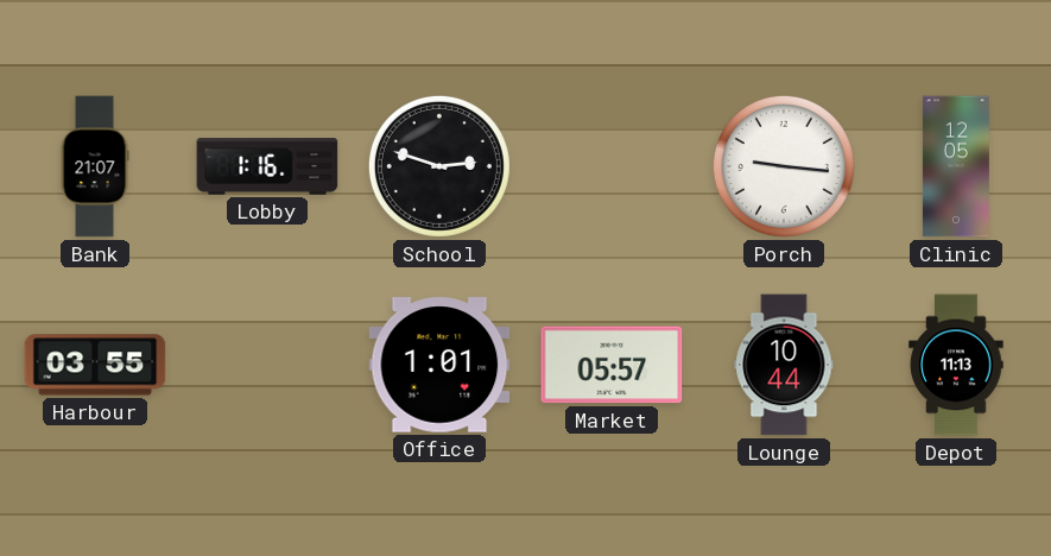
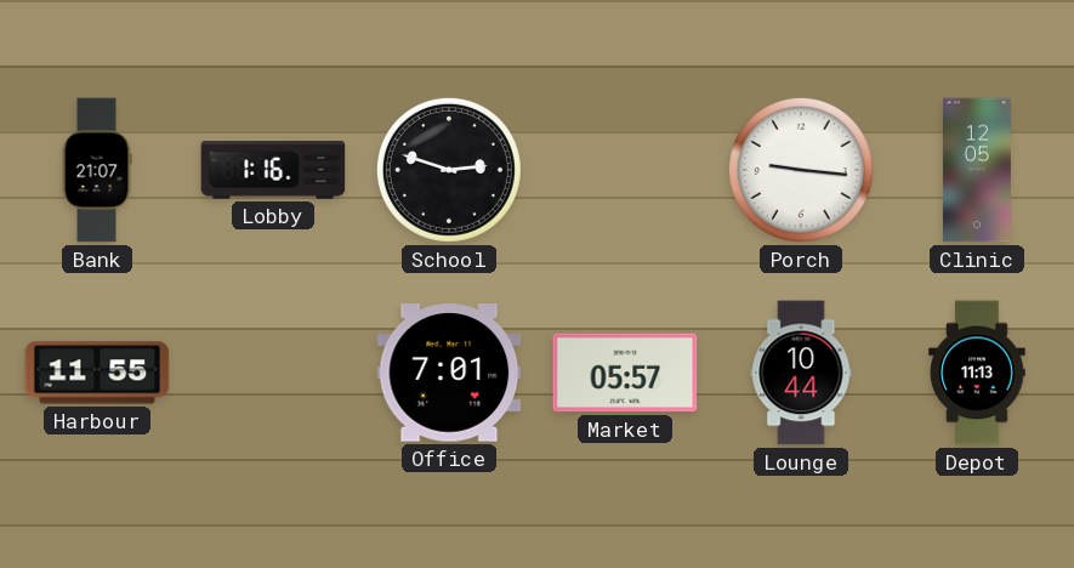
Harbour: 03:55 -> 11:55 (97, 373)
Office: 1:01 -> 7:01 (449, 373)
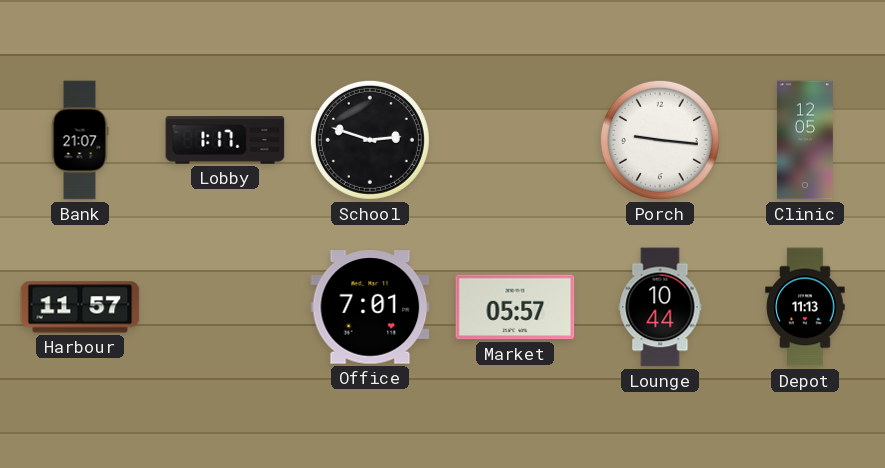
Lobby: 1:16 -> 1:17 (225, 140)
Harbour: 11:55 -> 11:57 (80, 307)
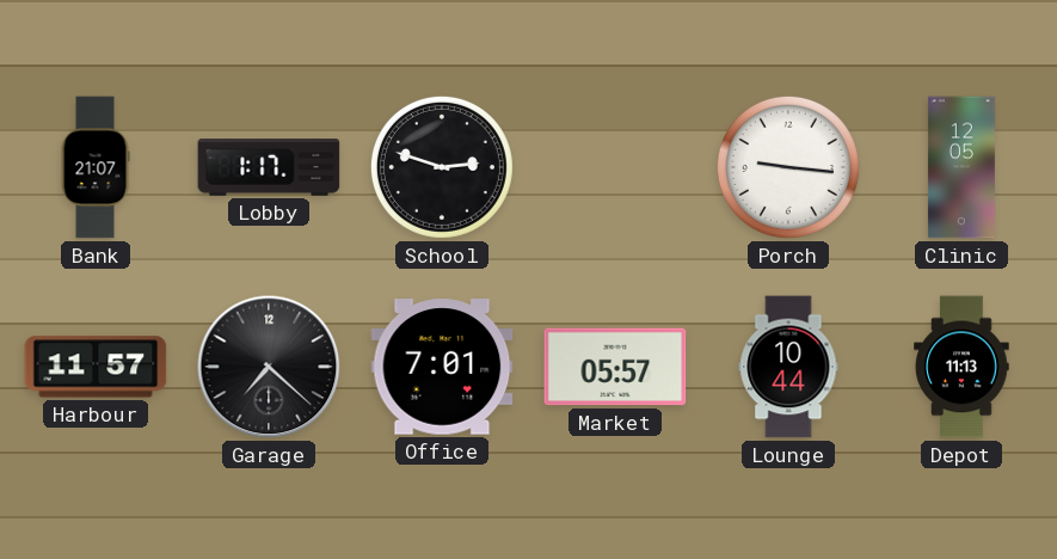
Garage: none -> 7:22 (269, 367)
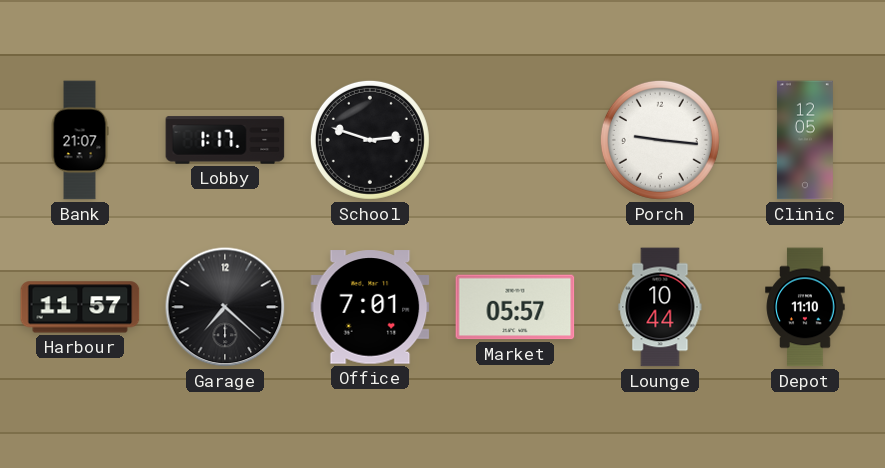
Depot: 11:13 -> 11:10 (805, 307)
